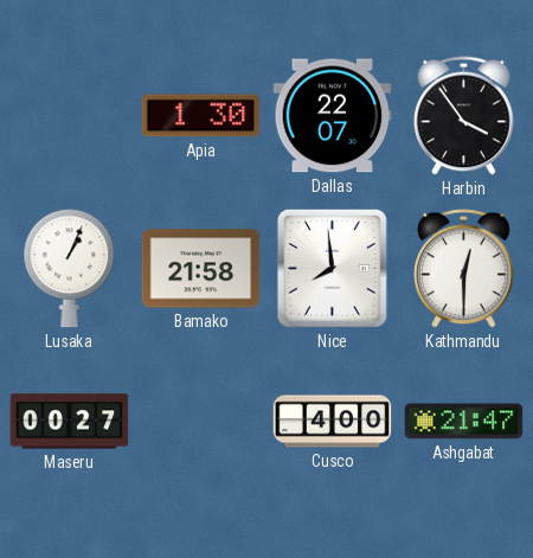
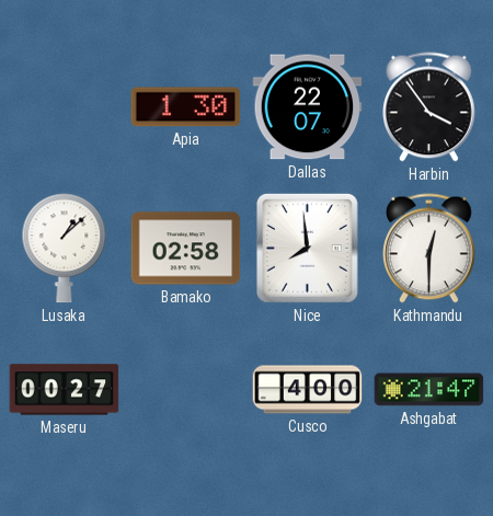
Lusaka: 1:04 -> 1:08 (65, 249)
Bamako: 21:58 -> 02:58 (186, 249)
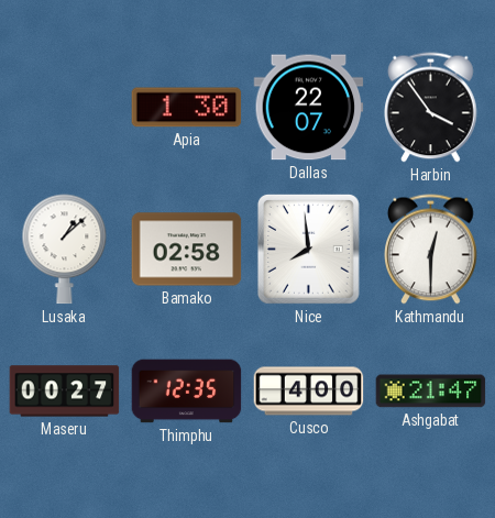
Thimphu: none -> 12:35 (187, 392)
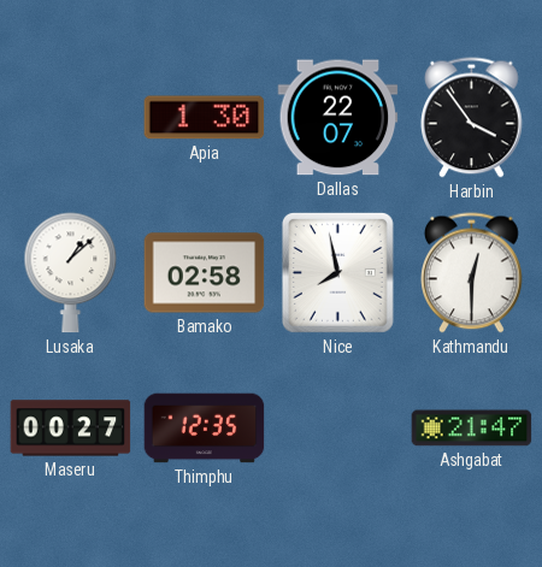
Nice: 7:59 -> 7:58 (337, 272)
Cusco: 4:00 -> none (309, 392)
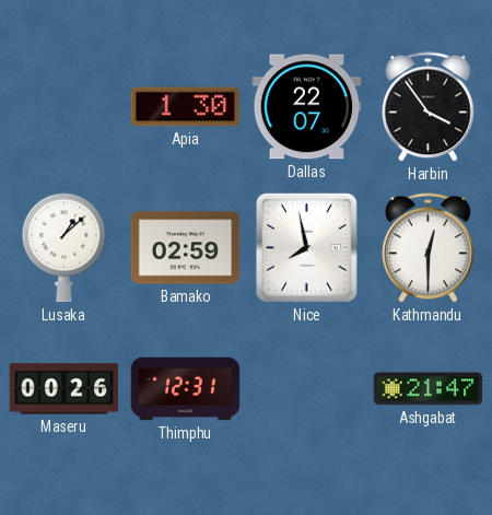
Bamako: 02:58 -> 02:59 (186, 248)
Maseru: 00:27 -> 00:26 (65, 389)
Thimphu: 12:35 -> 12:31 (186, 389)
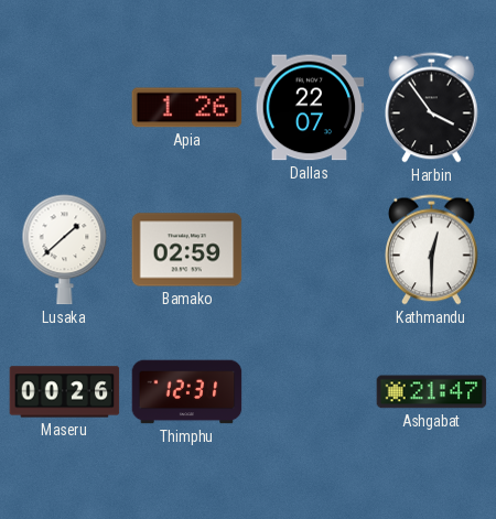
Apia: 1:30 -> 1:26 (187, 108)
Lusaka: 1:08 -> 1:38 (65, 250)
Nice: 7:58 -> none (306, 247)
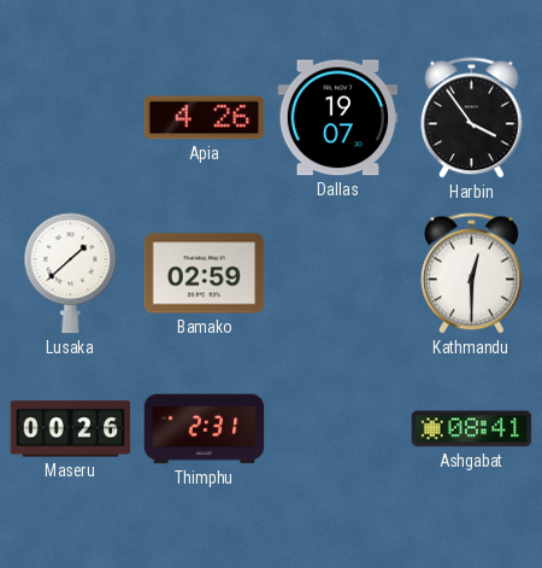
Apia: 1:26 -> 4:26 (205, 118)
Dallas: 22:07 -> 19:07 (338, 118)
Thimphu: 12:31 -> 2:31 (205, 429)
Ashgabat: 21:47 -> 08:41 (472, 429)
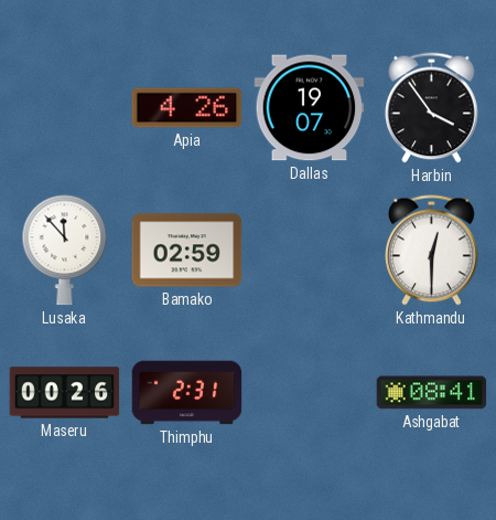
Lusaka: 1:38 -> 11:53 (65, 251)
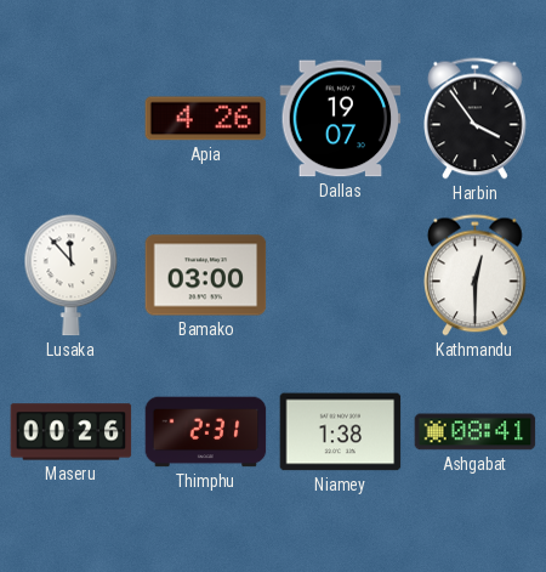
Bamako: 02:59 -> 03:00 (206, 276)
Niamey: none -> 1:38 (341, 432)
